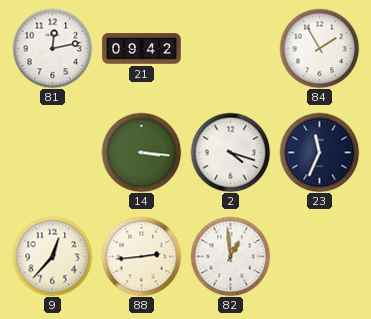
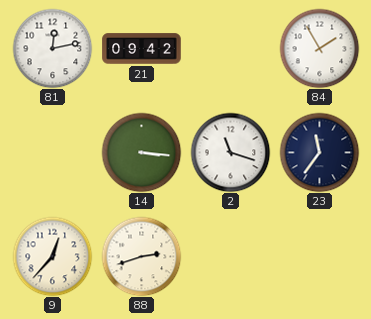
2: 4:18 -> 11:18 (230, 152)
23: 11:34 -> 11:36 (319, 152)
88: 2:44 -> 2:42 (141, 256)
82: 12:59 -> none (230, 256)
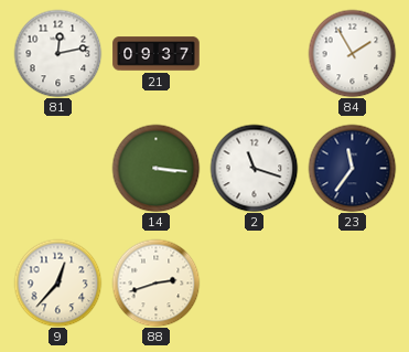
21: 09:42 -> 09:37 (157, 54)
